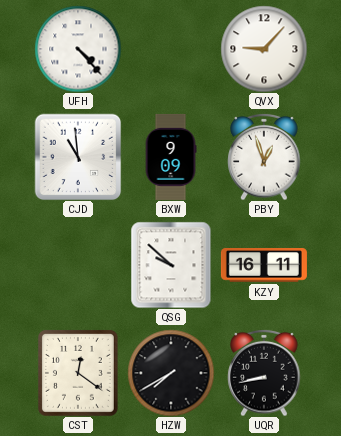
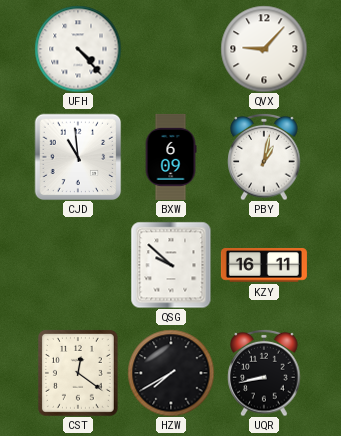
BXW: 9:09 -> 6:09 (171, 157)
PBY: 12:57 -> 1:02 (264, 157)
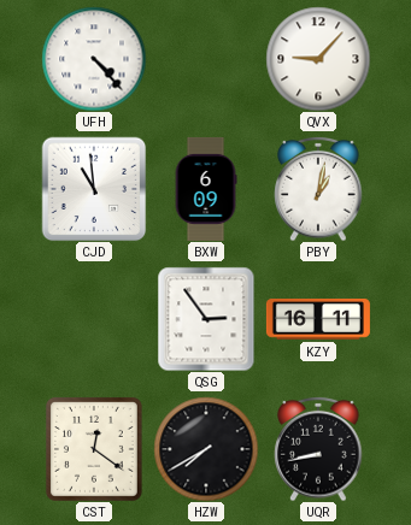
QSG: 9:52 -> 2:54 (206, 319)
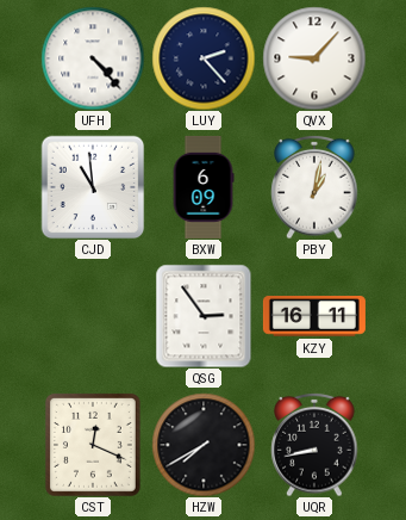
LUY: none -> 2:23 (204, 58)
CST: 12:21 -> 12:19 (93, 445)
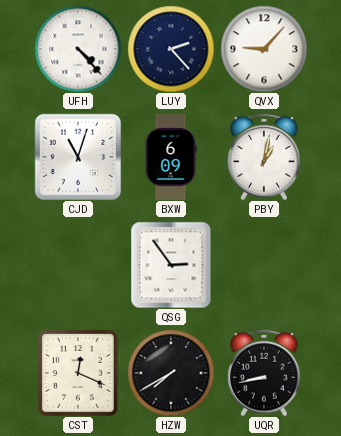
CJD: 10:59 -> 11:03 (78, 157)
KZY: 16:11 -> none (314, 317)
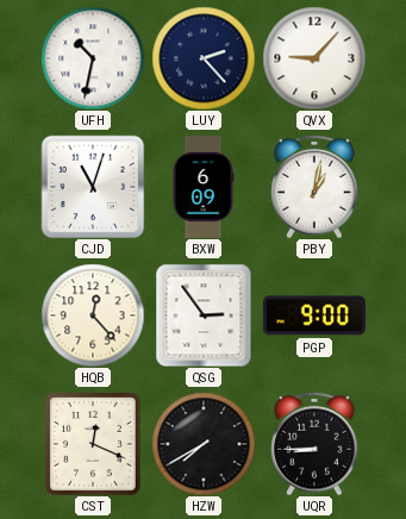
UFH: 4:23 -> 10:32 (93, 58)
HQB: none -> 12:23 (93, 315)
PGP: none -> 9:00 (314, 315)
UQR: 8:43 -> 8:45 (314, 444)
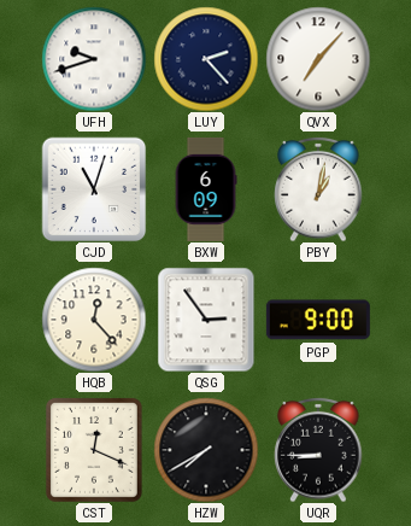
UFH: 10:32 -> 9:42 (94, 59)
QVX: 9:07 -> 7:07 (318, 59)
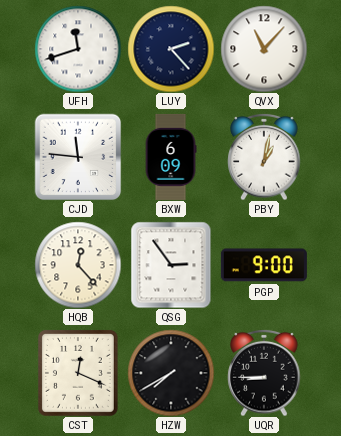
UFH: 9:42 -> 11:42 (78, 49)
QVX: 7:07 -> 11:07 (264, 49)
CJD: 11:03 -> 11:46 (78, 157)
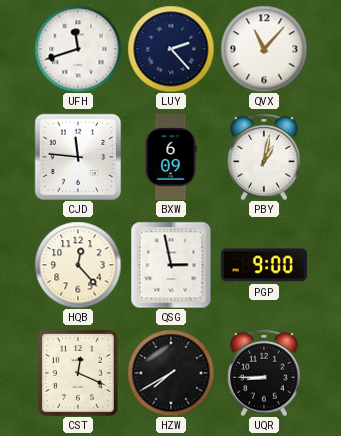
QSG: 2:54 -> 2:58 (171, 265)
